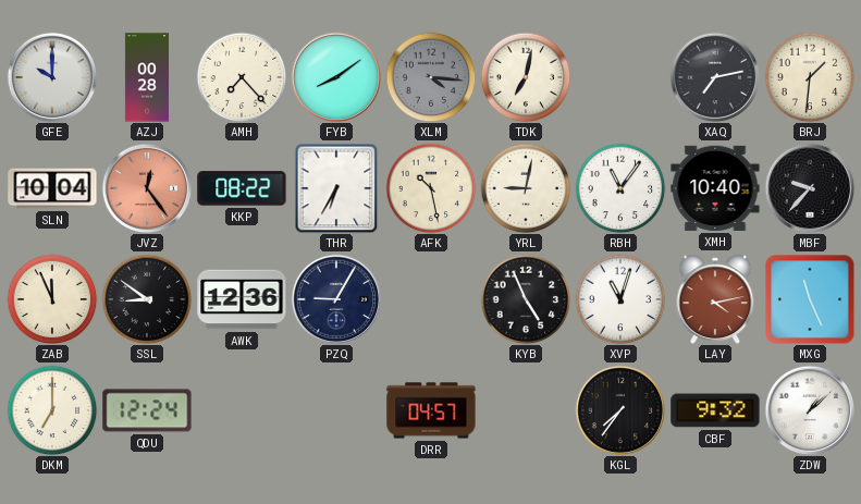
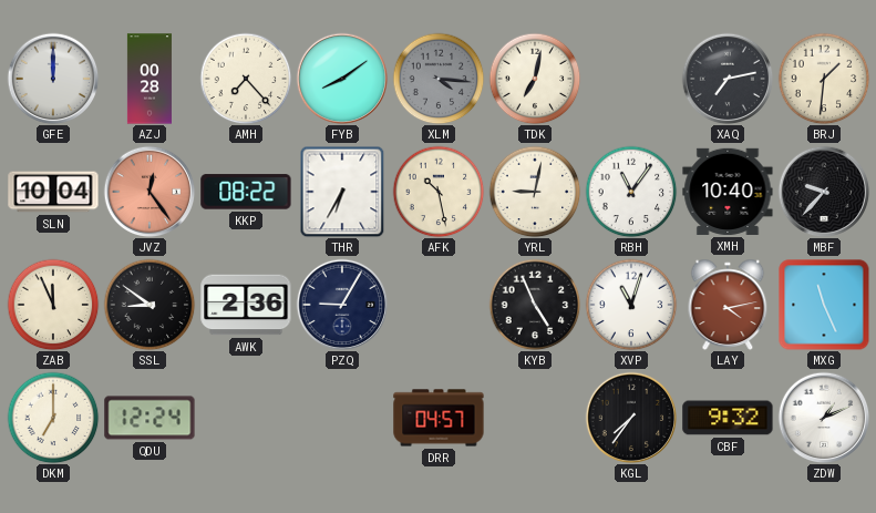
GFE: 10:00 -> 12:00 (53, 79)
AWK: 12:36 -> 2:36 (246, 305)
ZDW: 1:08 -> 1:11 (824, 418)
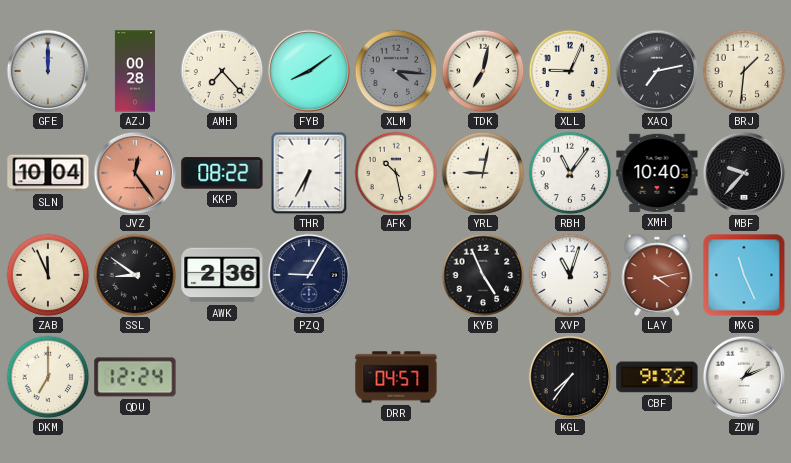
XLL: none -> 9:04 (570, 71)
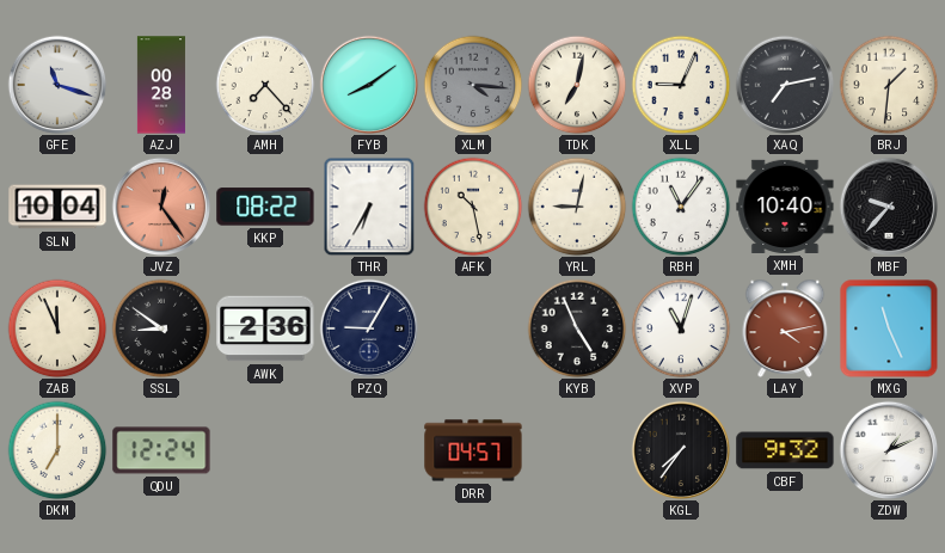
GFE: 12:00 -> 11:18 (57, 85)
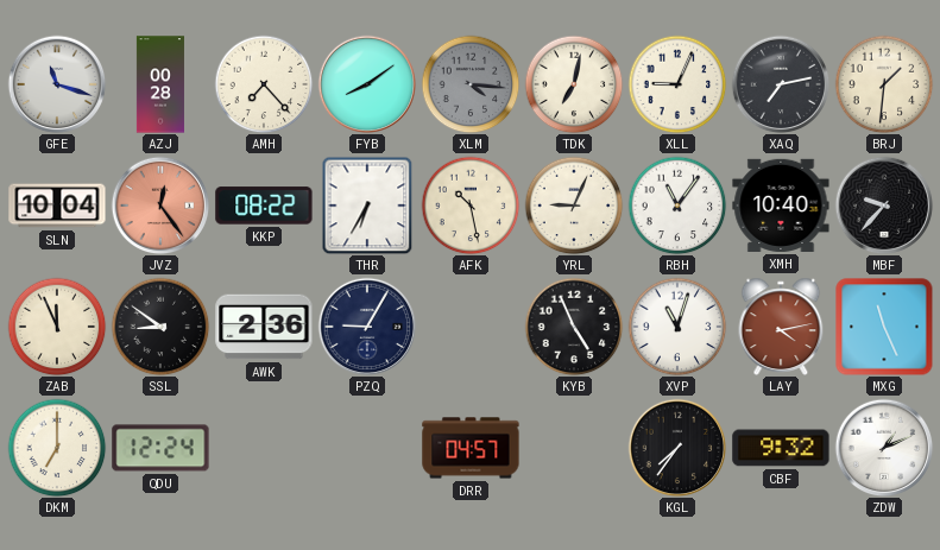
YRL: 9:02 -> 9:04 (574, 206)
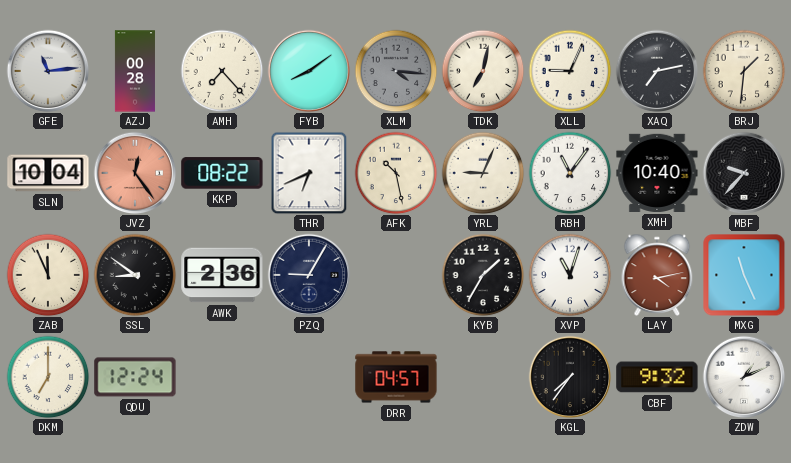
GFE: 11:18 -> 11:14 (48, 71)
THR: 6:35 -> 6:41 (309, 173)
KYB: 4:56 -> 1:35 (483, 275)
